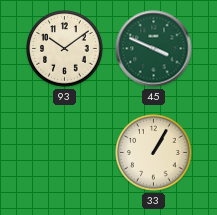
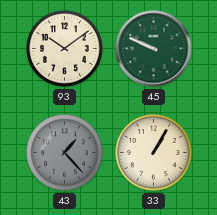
45: 3:49 -> 9:49 (154, 49)
43: none -> 1:23 (65, 153)
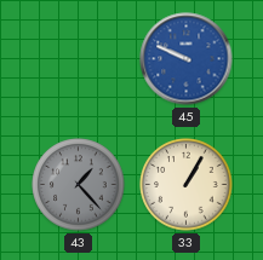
93: 10:09 -> none (65, 49)
45 dial: green -> blue (187, 59)
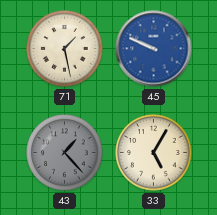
71: none -> 1:28 (65, 49)
33: 1:05 -> 5:05 (154, 153)
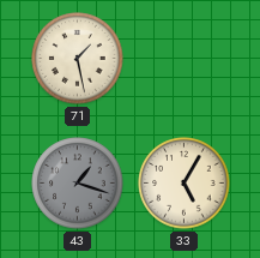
45: 9:49 -> none (154, 49)
43: 1:23 -> 1:18 (78, 184)
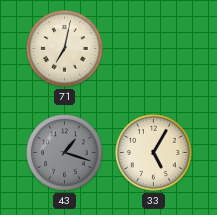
71: 1:28 -> 7:02 (65, 49)
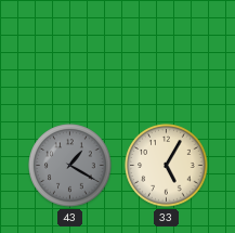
71: 7:02 -> none (65, 49)
43: 1:18 -> 1:20 (70, 166)
